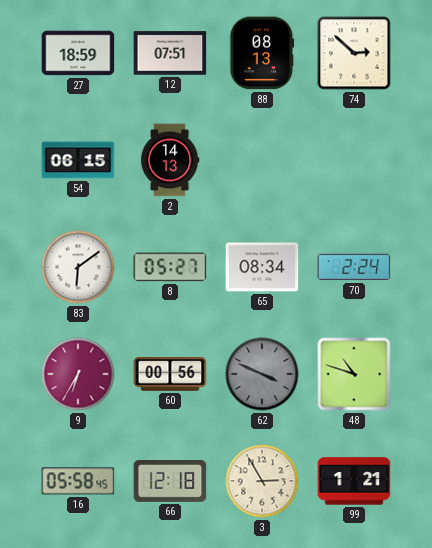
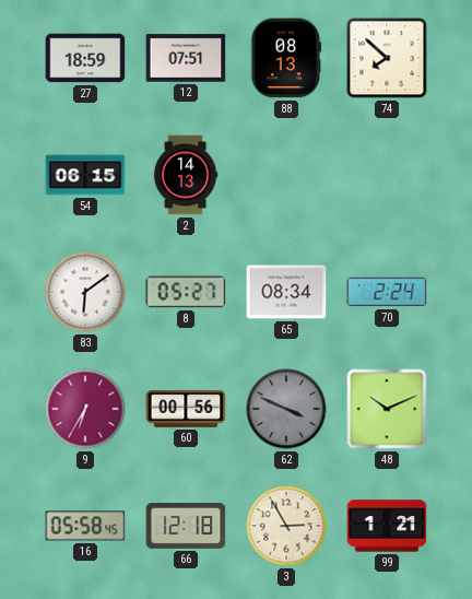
74: 2:52 -> 7:52 (387, 58)
48: 10:48 -> 10:11 (387, 409)
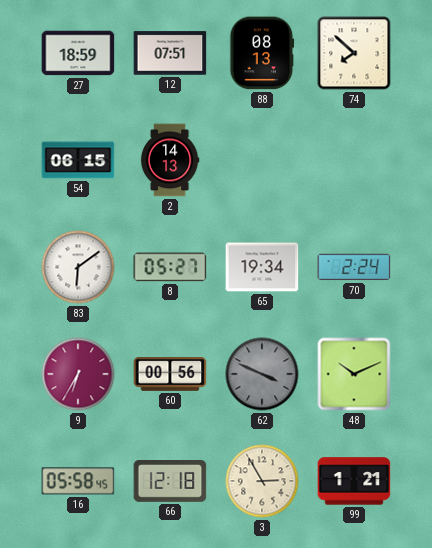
65: 08:34 -> 19:34 (262, 267)
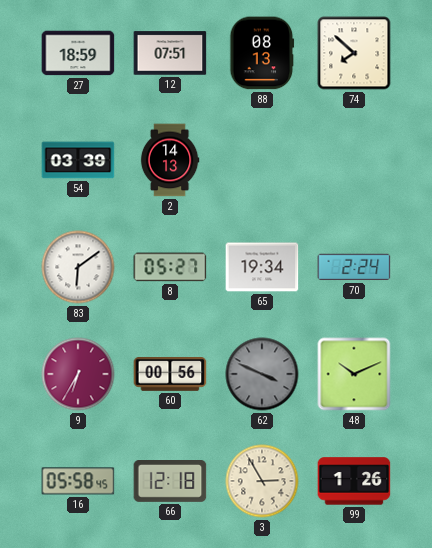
54: 06:15 -> 03:39 (78, 160)
99: 1:21 -> 1:26 (354, 481)
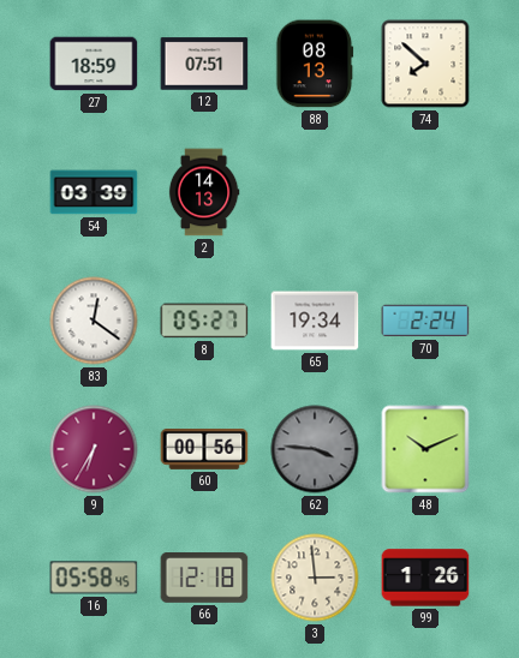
83: 6:09 -> 12:21 (94, 321)
62: 3:49 -> 3:46 (315, 449)
3: 2:55 -> 2:59 (315, 578)
